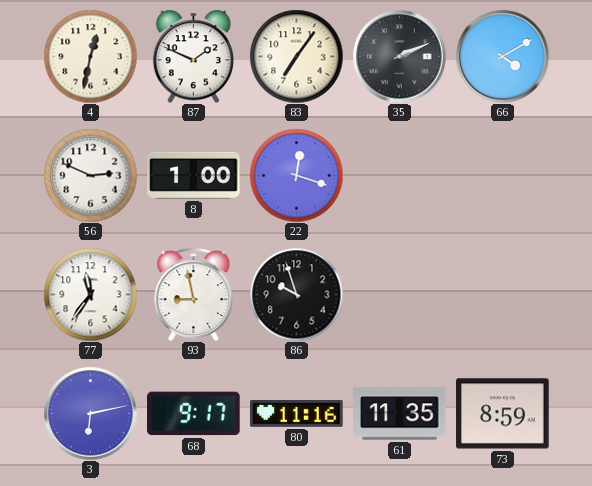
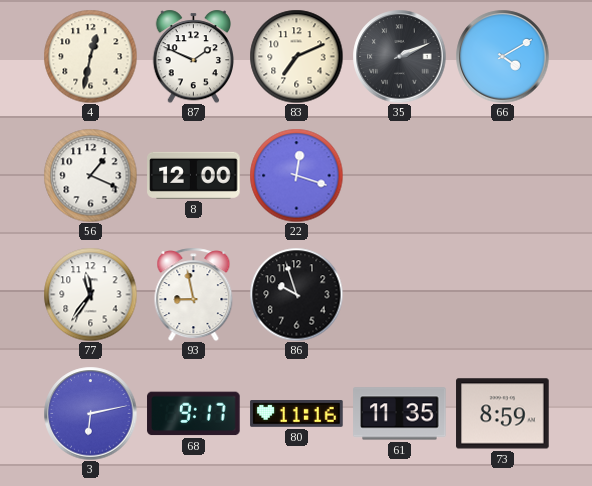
83: 7:06 -> 7:11 (296, 56)
56: 2:49 -> 1:19 (90, 175)
8: 1:00 -> 12:00 (194, 175)
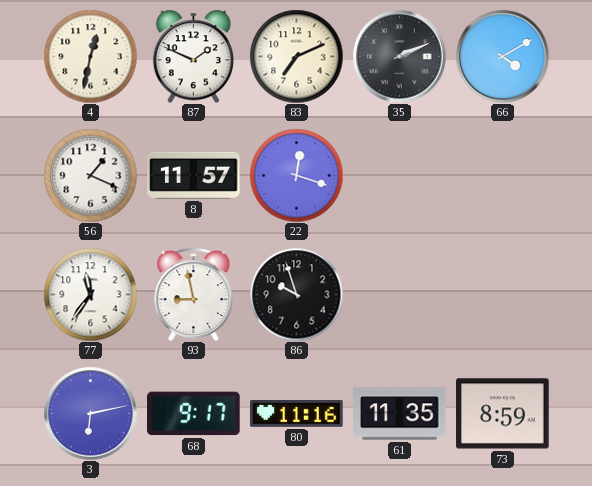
8: 12:00 -> 11:57 (194, 175)
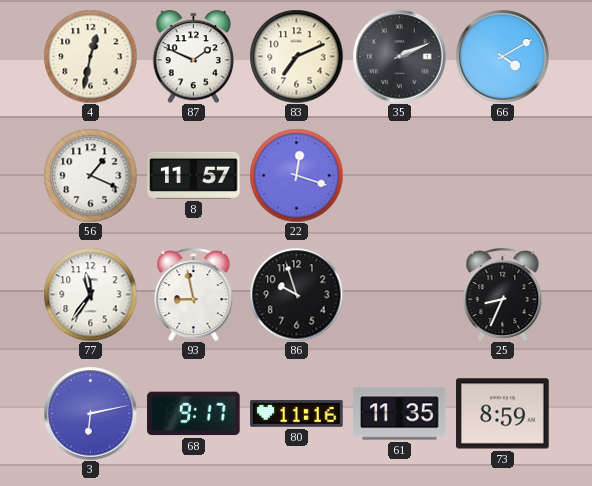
25: none -> 8:34 (503, 294)
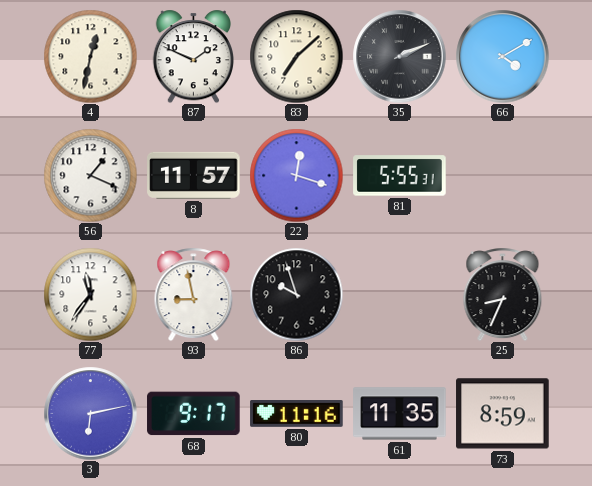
83: 7:11 -> 7:08 (296, 56)
81: none -> 5:55 (400, 176)
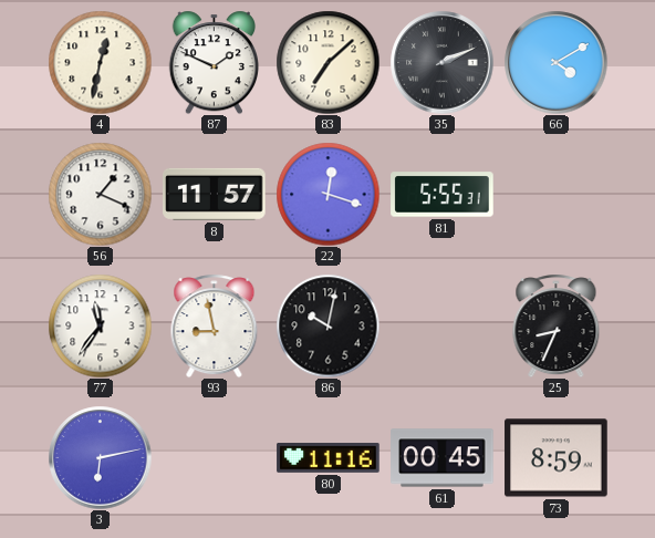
86: 9:57 -> 10:02 (327, 325)
68: 9:17 -> none (194, 414)
61: 11:35 -> 00:45 (443, 458)
